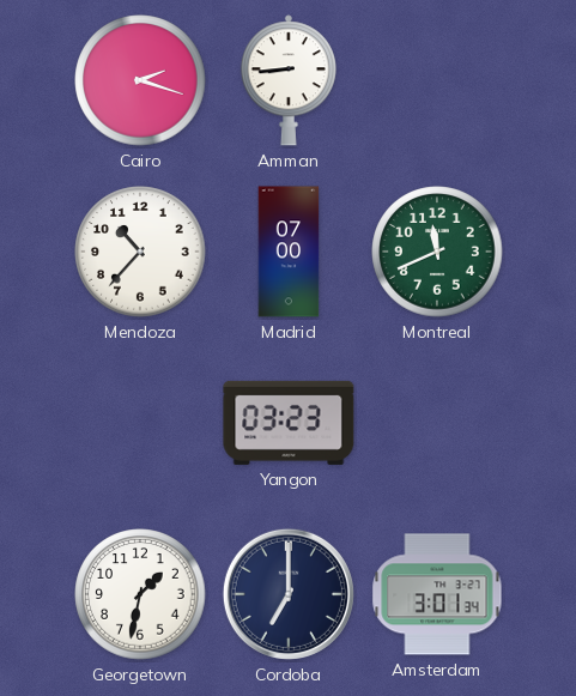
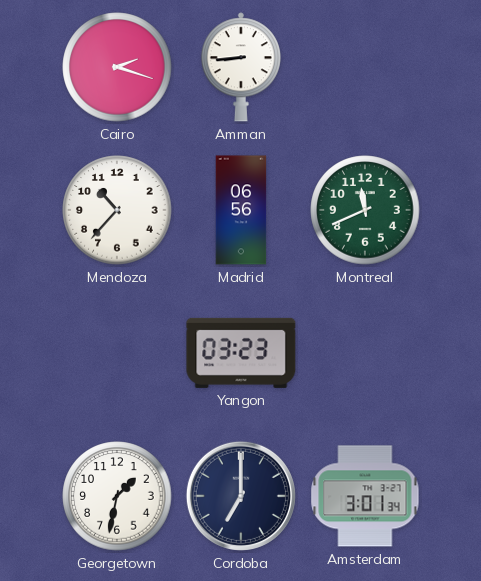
Madrid: 07:00 -> 06:56 (241, 210)
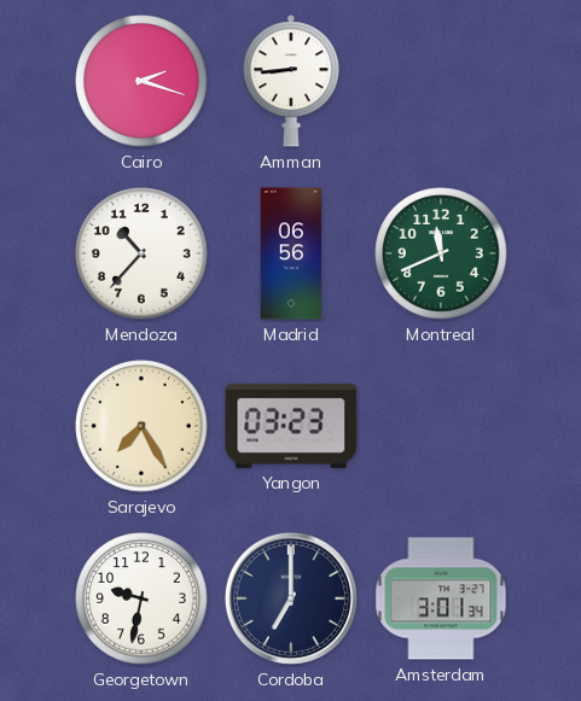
Sarajevo: none -> 7:25 (141, 426)
Georgetown: 1:32 -> 9:32 (141, 598)
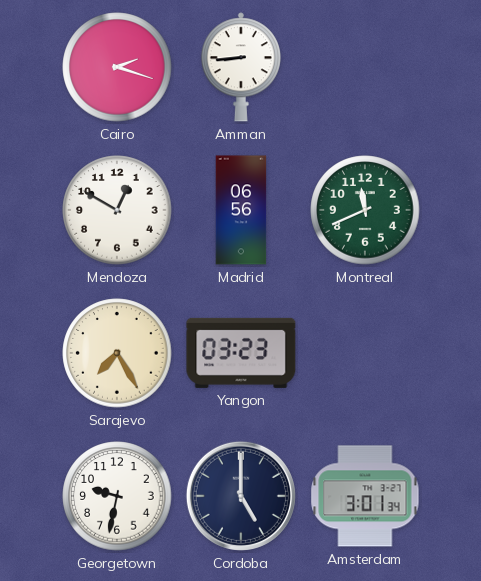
Mendoza: 10:37 -> 12:50 (117, 210)
Cordoba: 7:00 -> 5:00 (241, 496)
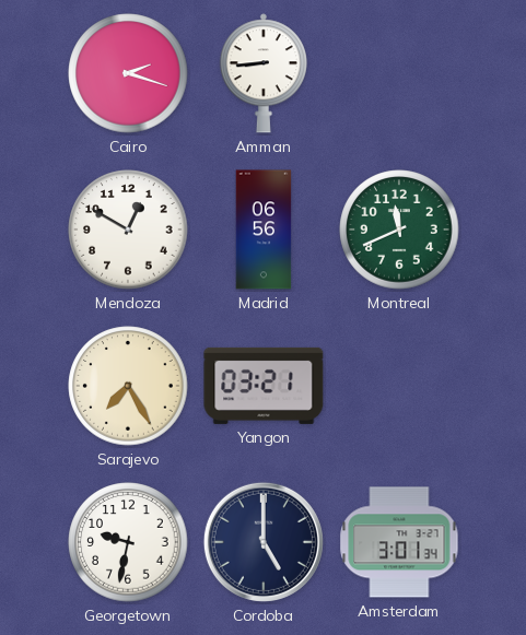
Yangon: 03:23 -> 03:21 (264, 386)
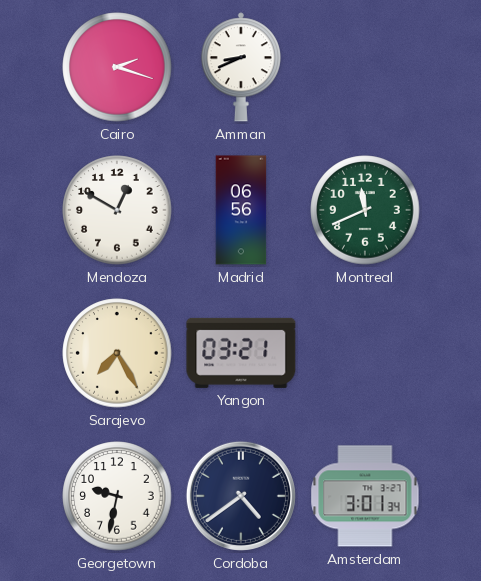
Amman: 8:44 -> 8:41 (241, 67)
Cordoba: 5:00 -> 4:39 (241, 496)
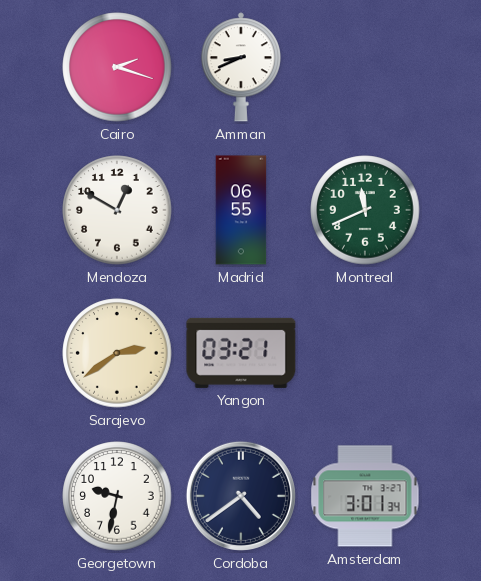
Madrid: 06:56 -> 06:55 (241, 210)
Sarajevo: 7:25 -> 2:39 (117, 353)
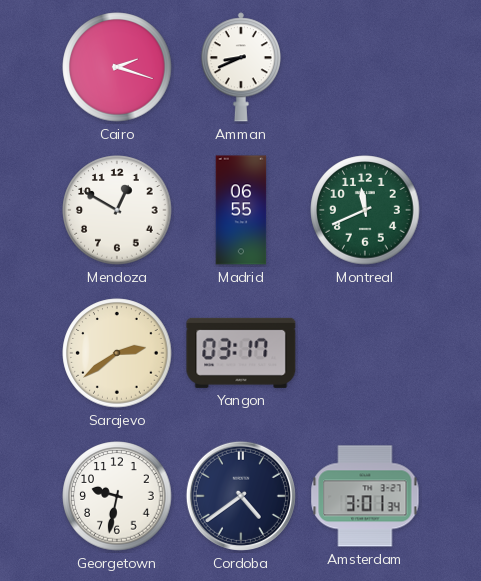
Yangon: 03:21 -> 03:17 (241, 353)
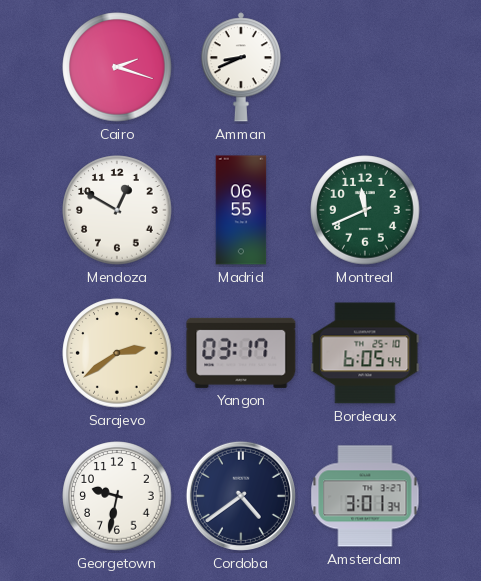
Bordeaux: none -> 6:05 (365, 353)
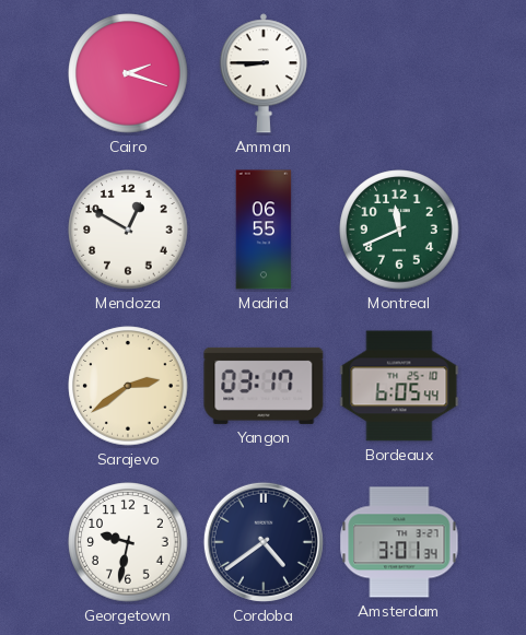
Amman: 8:41 -> 8:45 (264, 73)
